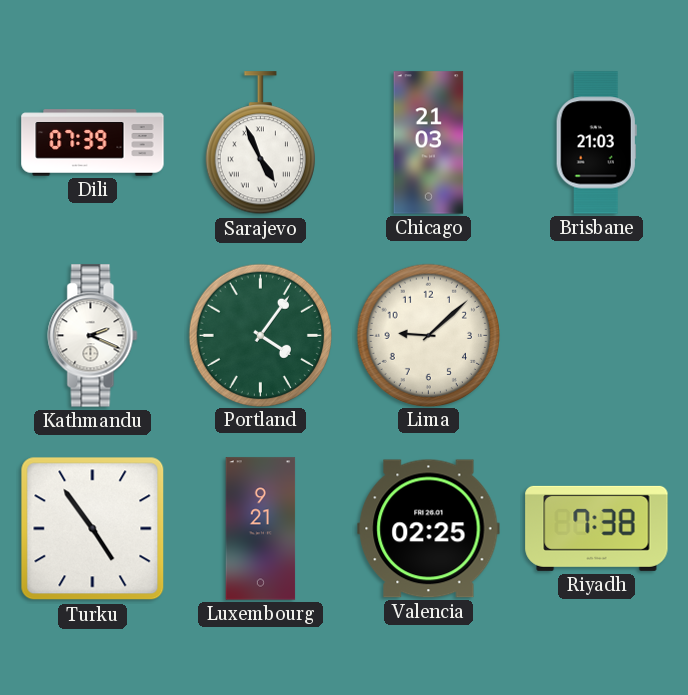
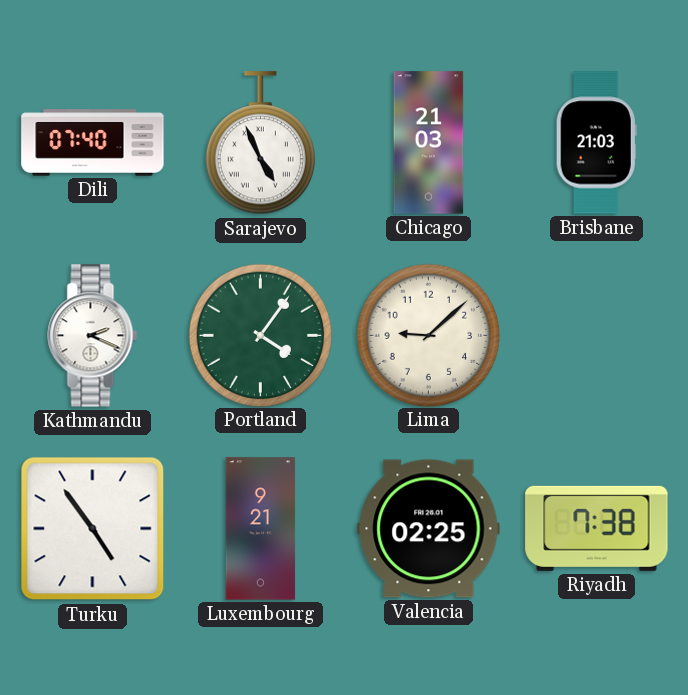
Dili: 07:39 -> 07:40 (93, 143)
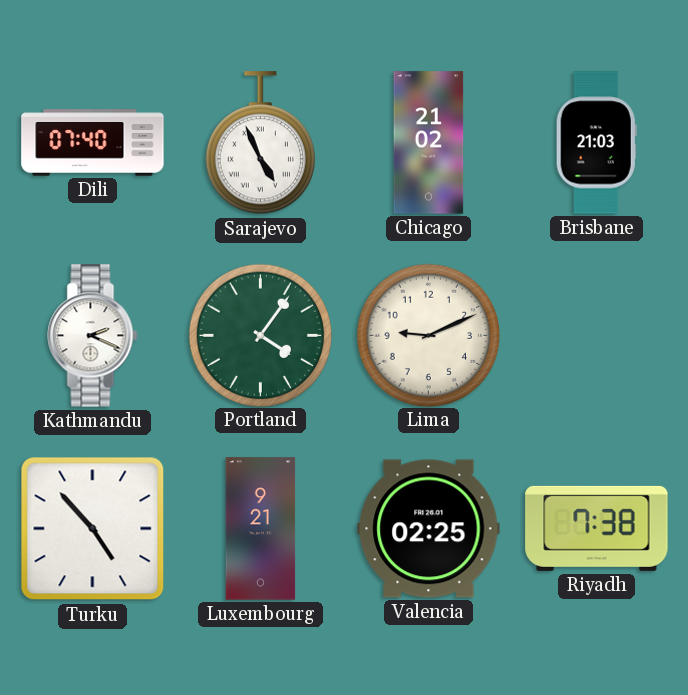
Chicago: 21:03 -> 21:02 (429, 143)
Lima: 9:08 -> 9:11 (428, 335)
Turku: 4:54 -> 4:53 (93, 529)
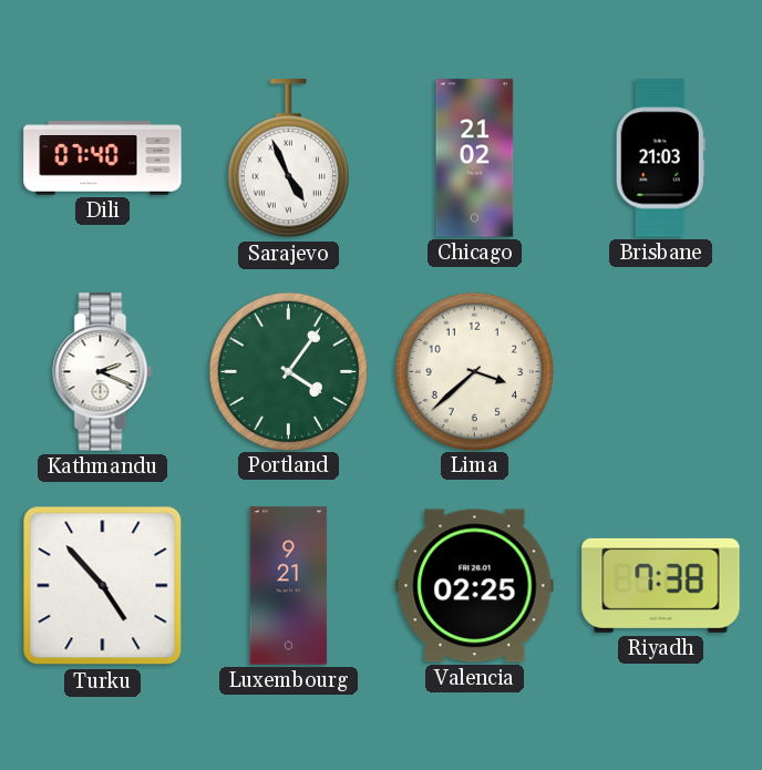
Lima: 9:11 -> 3:38 (474, 371)
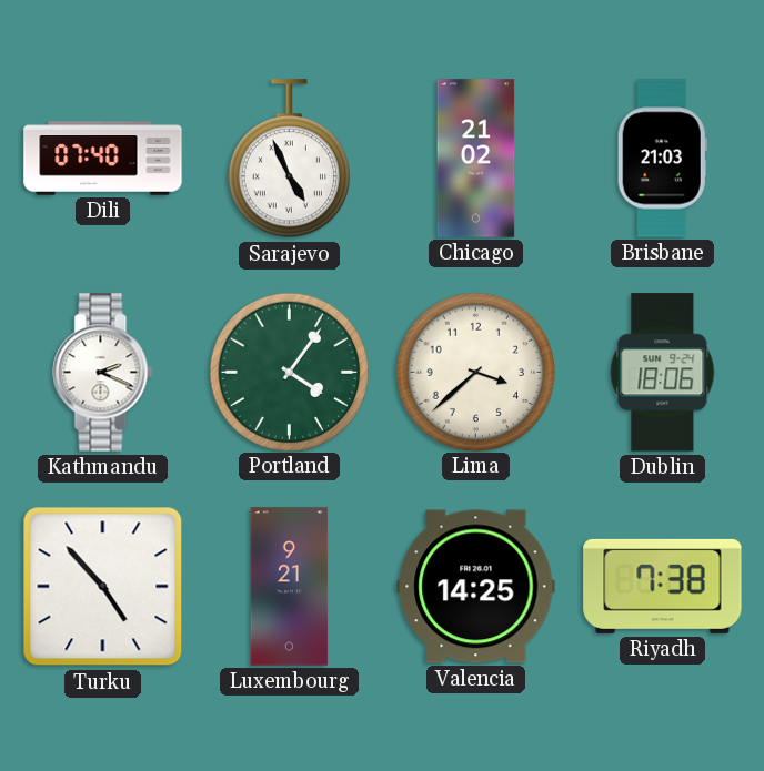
Dublin: none -> 18:06 (663, 373)
Valencia: 02:25 -> 14:25 (476, 587)
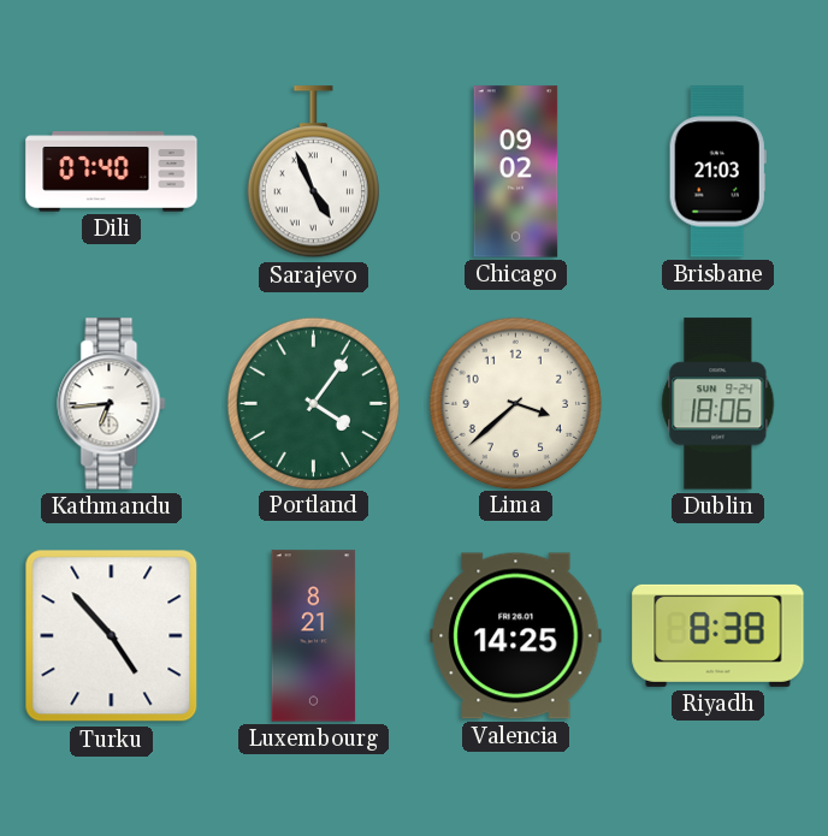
Chicago: 21:02 -> 09:02 (516, 172)
Kathmandu: 2:19 -> 6:44 (112, 404)
Luxembourg: 9:21 -> 8:21 (314, 636)
Riyadh: 7:38 -> 8:38 (718, 635)
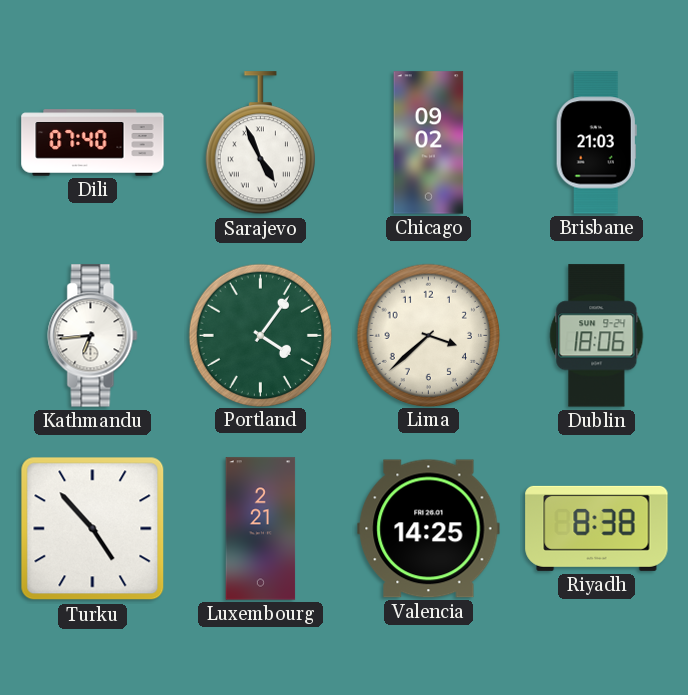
Luxembourg: 8:21 -> 2:21 (261, 529)
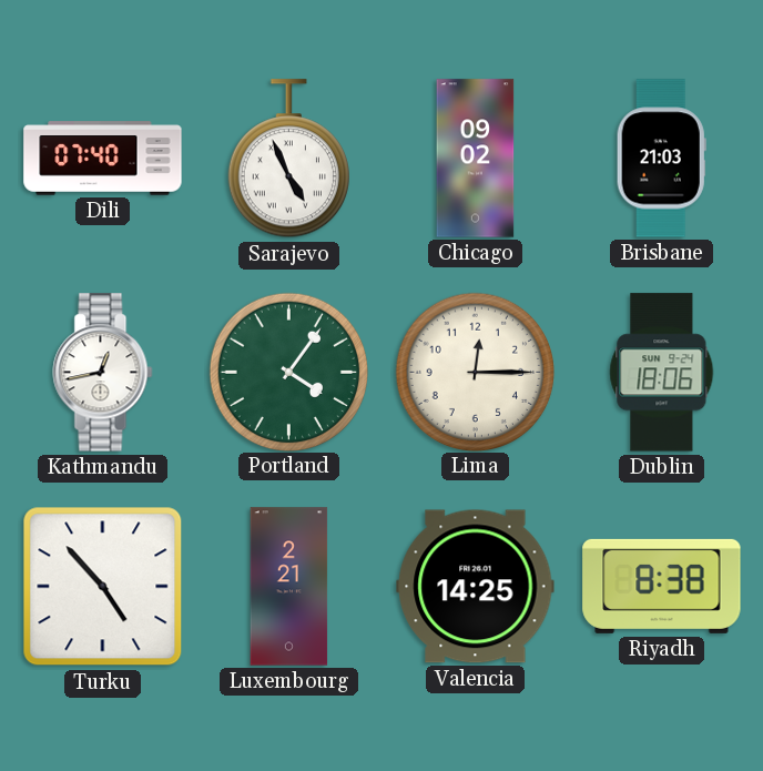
Kathmandu: 6:44 -> 12:43 (103, 373)
Lima: 3:38 -> 12:15 (475, 372)
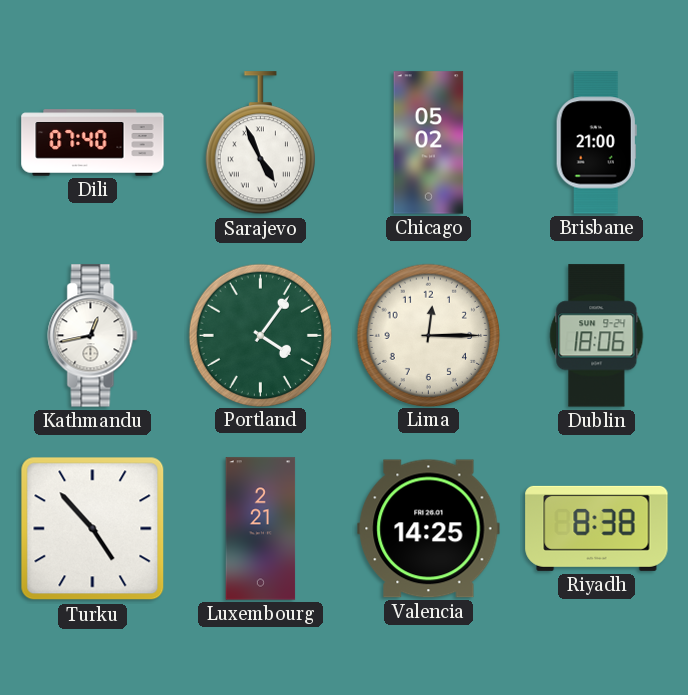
Chicago: 09:02 -> 05:02 (429, 143)
Brisbane: 21:03 -> 21:00 (596, 143)
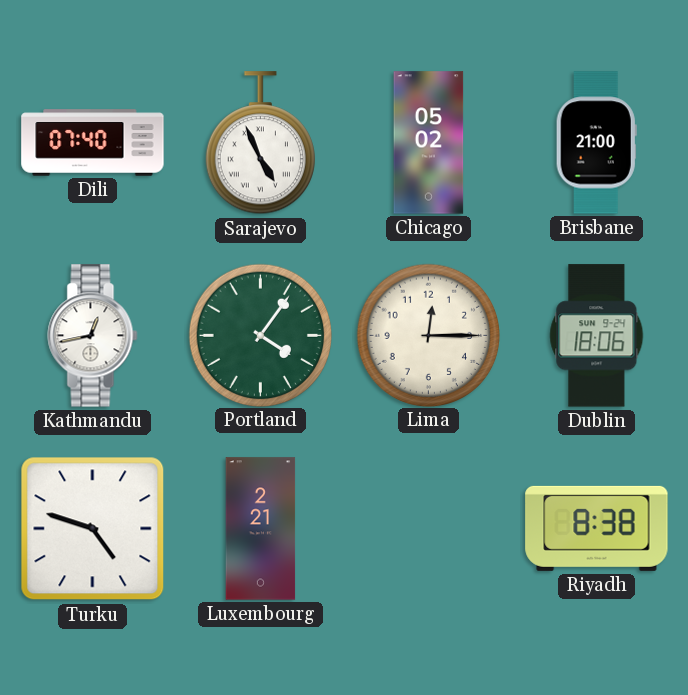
Turku: 4:53 -> 4:48 (93, 529)
Valencia: 14:25 -> none (429, 529)
